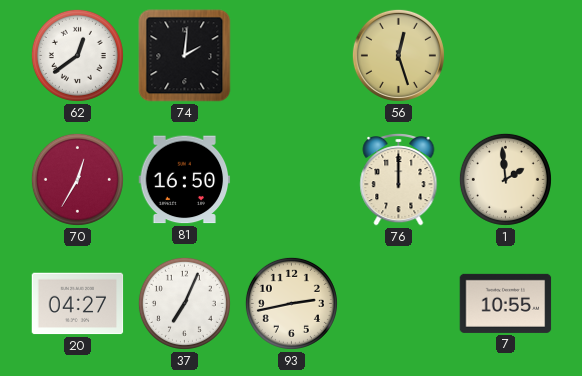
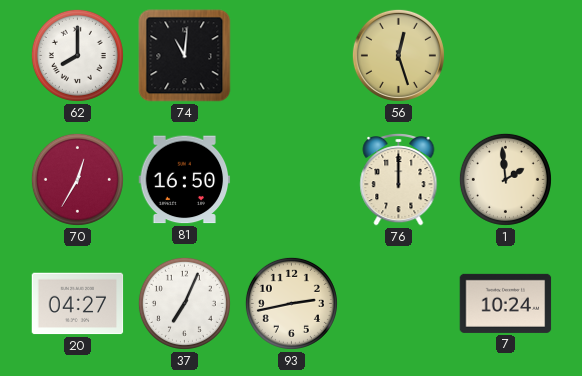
62: 12:39 -> 8:00 (77, 55)
74: 2:01 -> 11:01 (185, 56)
7: 10:55 -> 10:24 (506, 303)
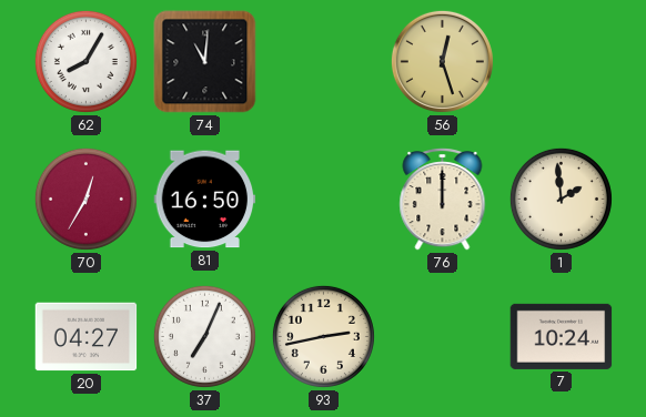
62: 8:00 -> 8:05 (85, 61)
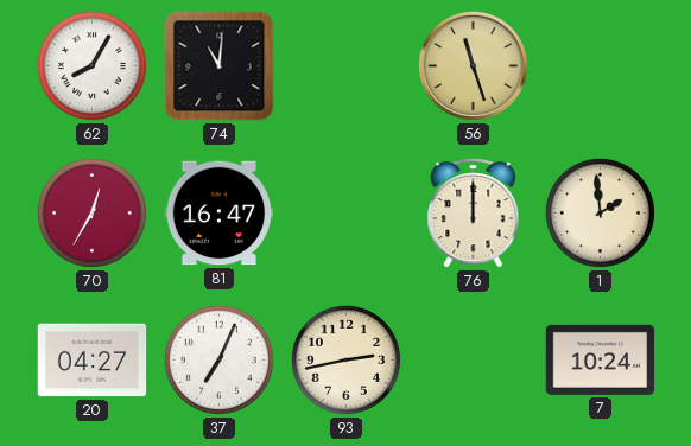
56: 12:27 -> 11:27 (473, 65)
81: 16:50 -> 16:47 (220, 214)
